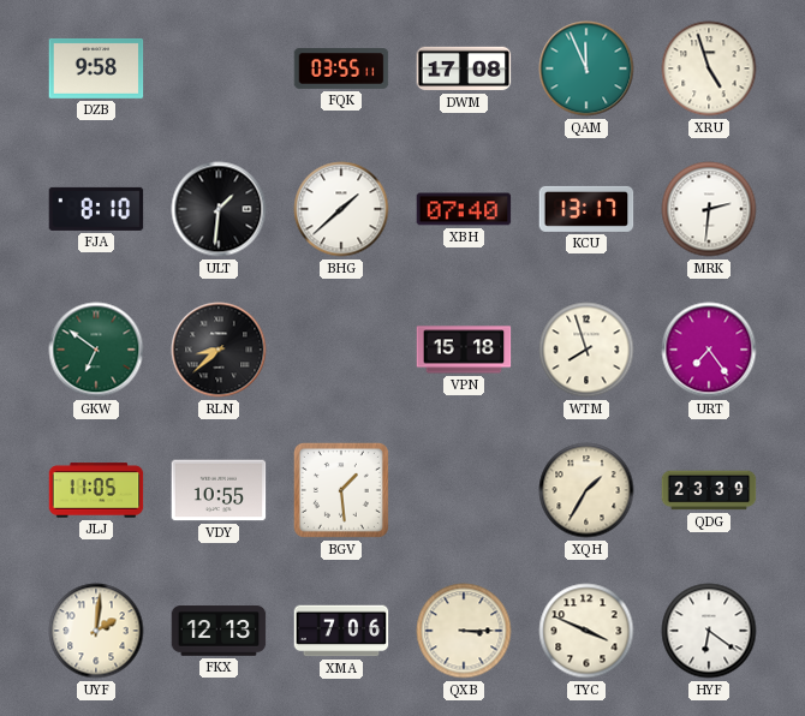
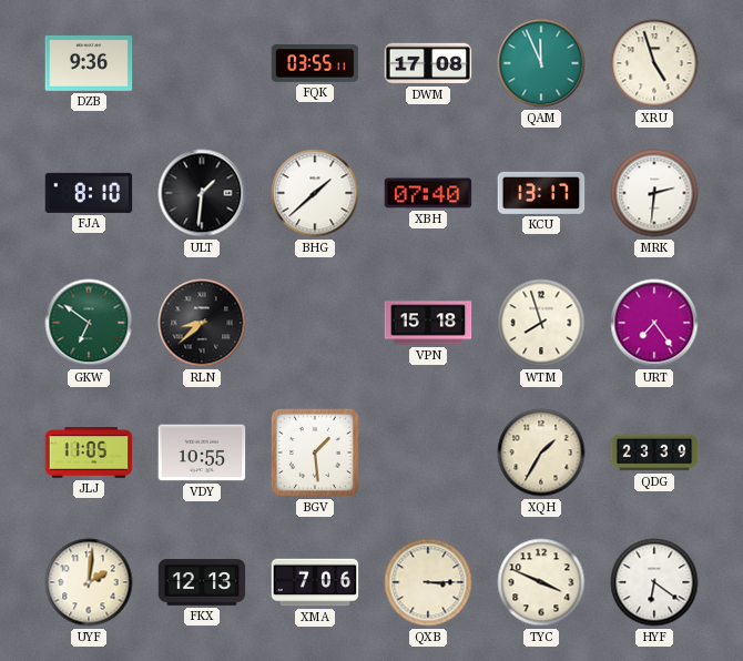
DZB: 9:58 -> 9:36 (89, 63)
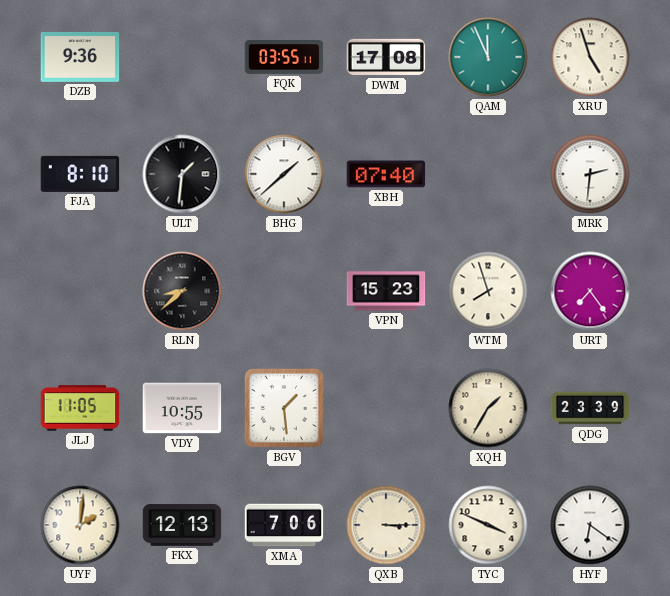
KCU: 13:17 -> none (541, 193)
GKW: 6:51 -> none (89, 323)
VPN: 15:18 -> 15:23 (386, 291)
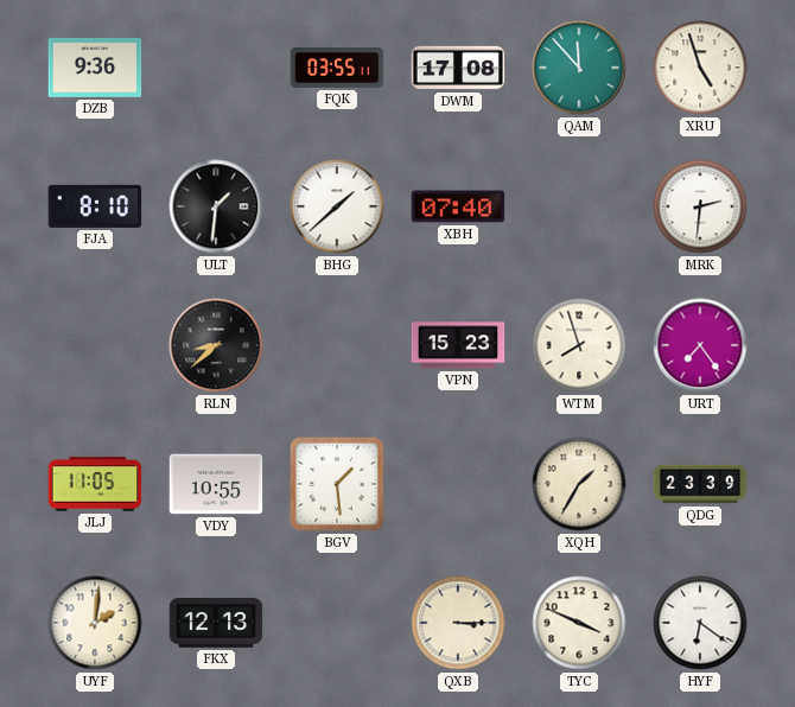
QAM: 11:56 -> 11:53 (579, 68)
XMA: 7:06 -> none (284, 525)
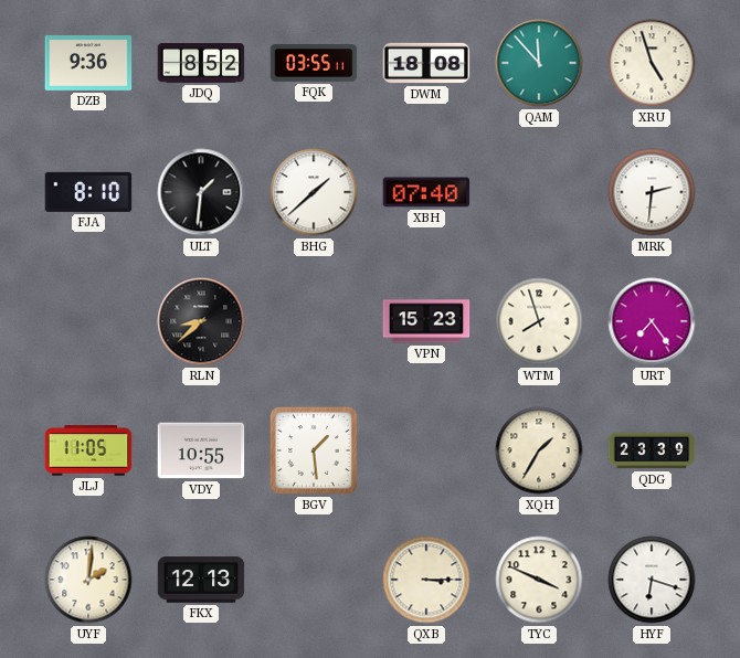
JDQ: none -> 8:52 (201, 63)
DWM: 17:08 -> 18:08 (426, 63)
HYF: 6:21 -> 6:18 (652, 580)
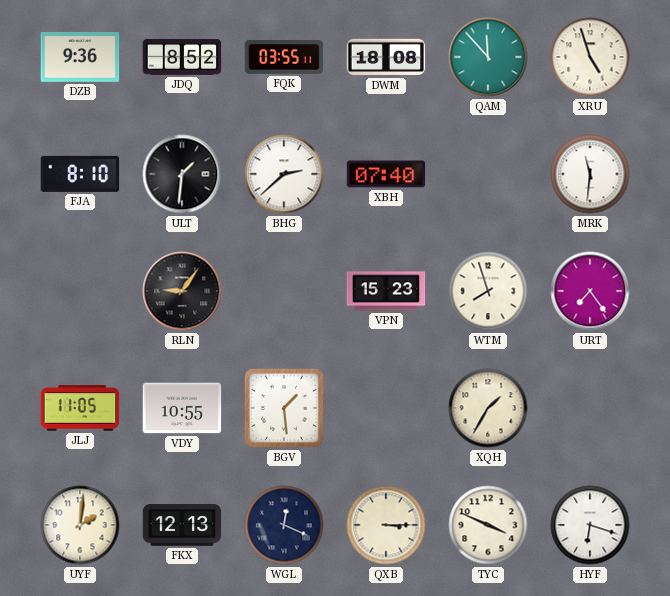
BHG: 1:38 -> 2:38 (284, 174)
MRK: 2:31 -> 11:31 (590, 174)
RLN: 8:38 -> 9:06 (182, 291)
QDG: 23:39 -> none (652, 450)
WGL: none -> 12:19 (284, 525)
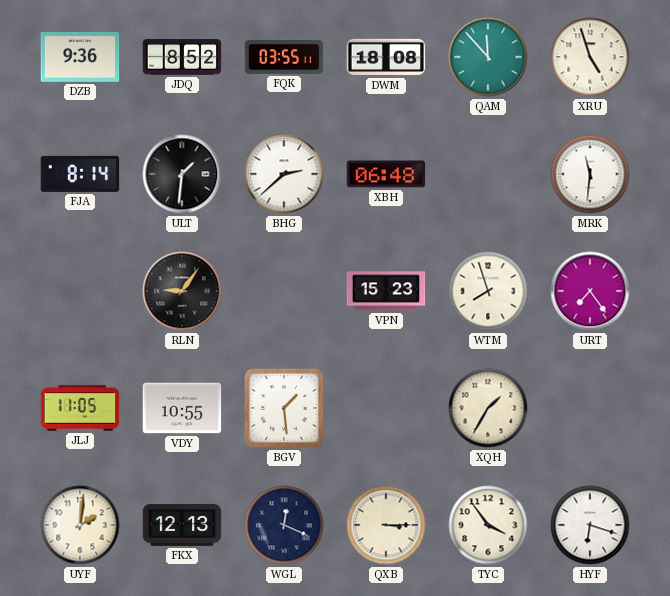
FJA: 8:10 -> 8:14 (80, 174)
XBH: 07:40 -> 06:48 (386, 174)
TYC: 3:49 -> 3:54 (488, 525)
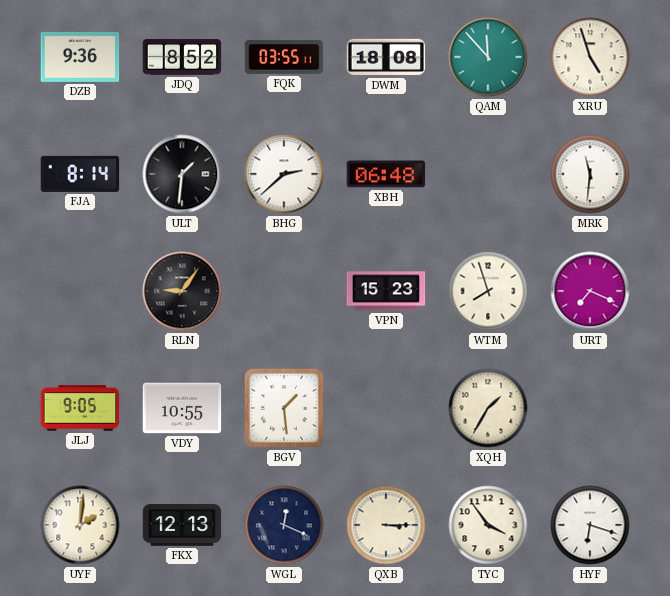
URT: 7:24 -> 7:19 (590, 291)
JLJ: 11:05 -> 9:05 (80, 408)
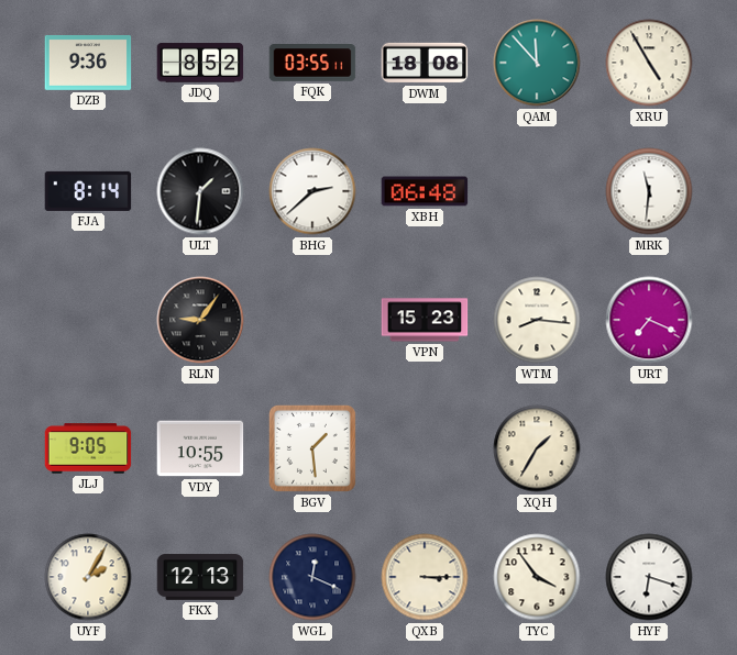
XRU: 4:57 -> 4:55 (649, 63)
WTM: 7:57 -> 8:16 (537, 320)
UYF: 2:01 -> 2:05 (88, 577)
